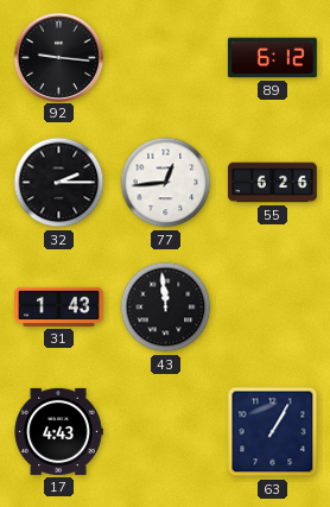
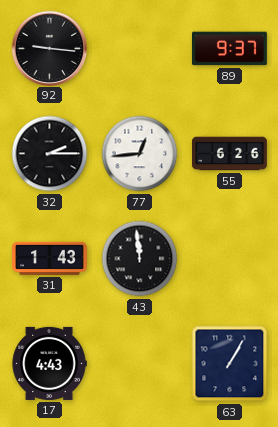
89: 6:12 -> 9:37 (230, 49)
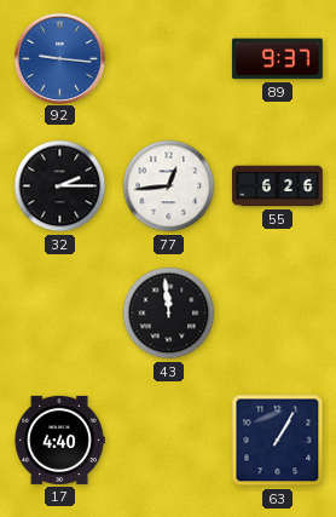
92 dial: black -> blue (59, 58)
31: 1:43 -> none (50, 258)
17: 4:43 -> 4:40 (59, 440)
